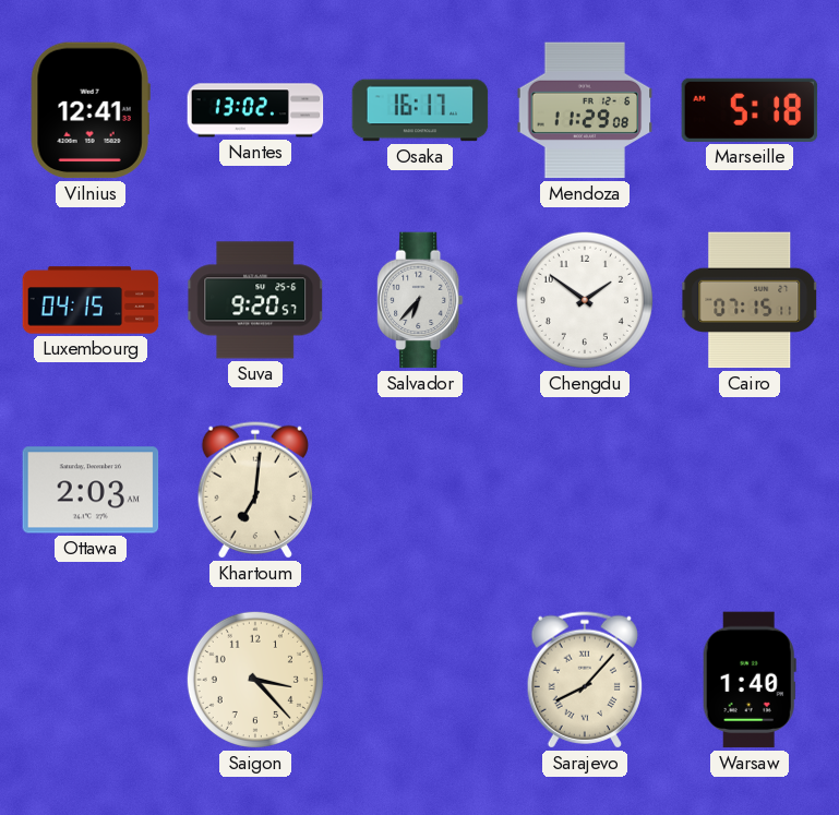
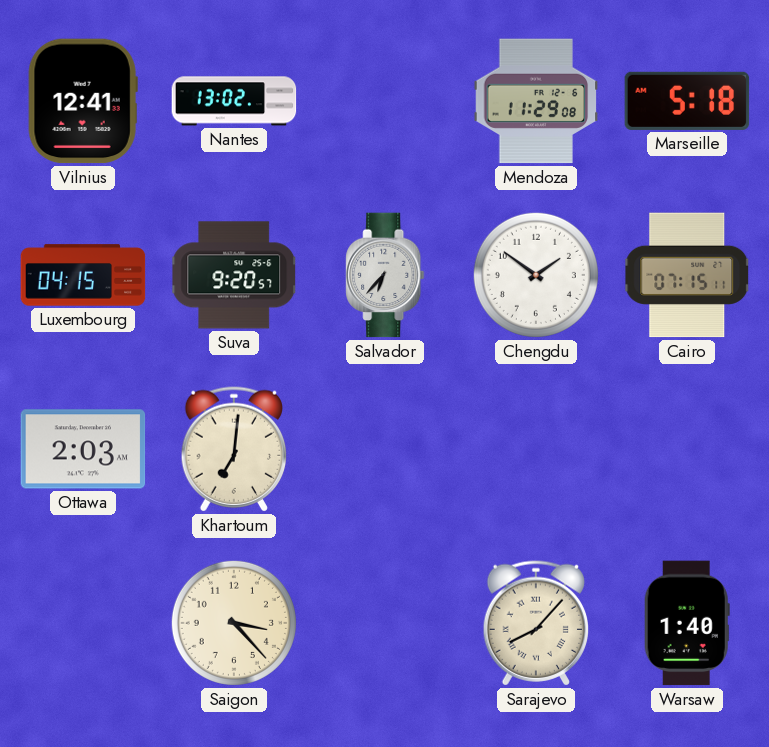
Osaka: 16:17 -> none (420, 110)
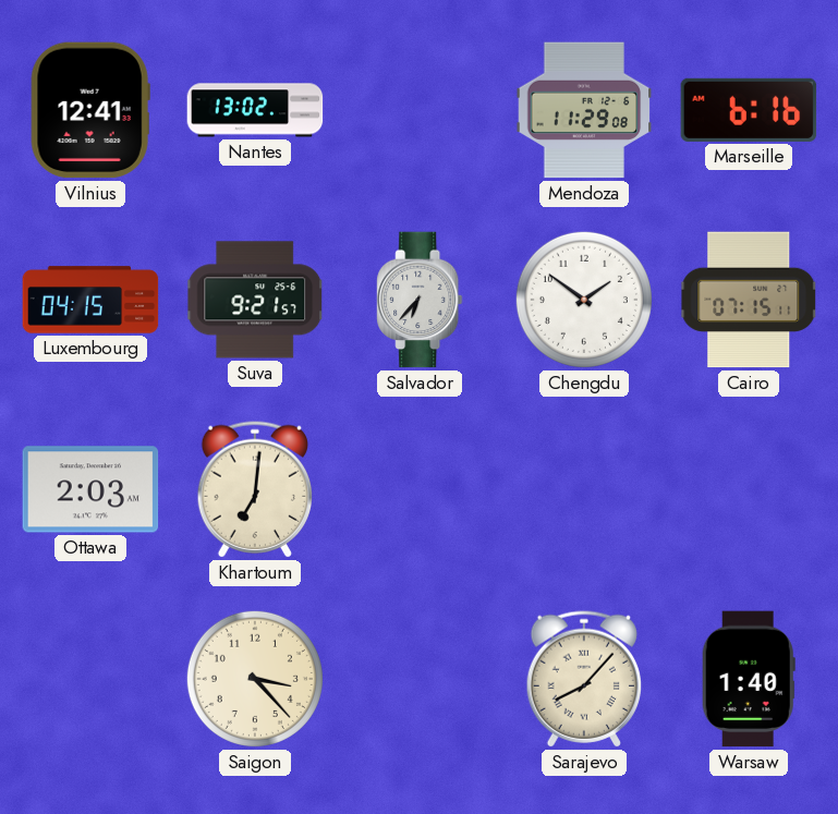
Marseille: 5:18 -> 6:16 (749, 110)
Suva: 9:20 -> 9:21 (255, 300)
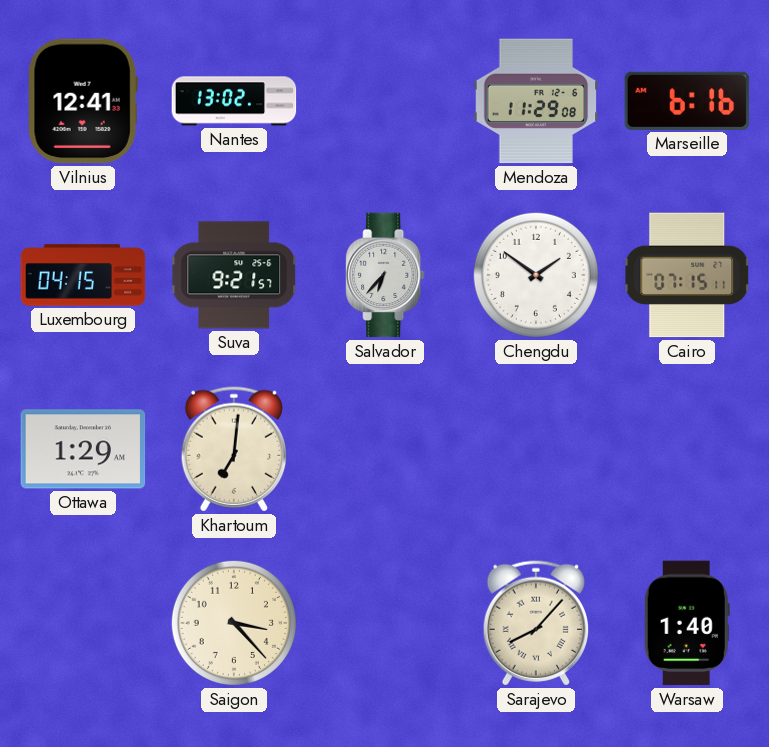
Ottawa: 2:03 -> 1:29 (83, 449)
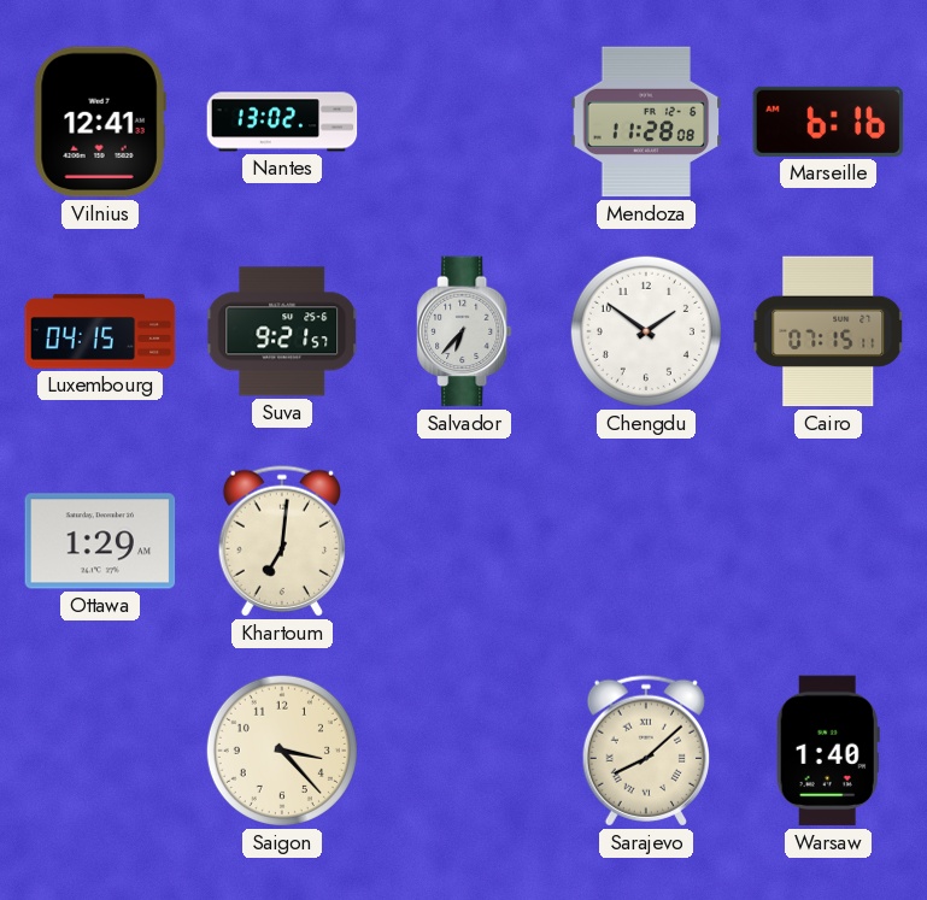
Mendoza: 11:29 -> 11:28 (646, 122)
Sarajevo: 8:07 -> 8:08 (645, 751)
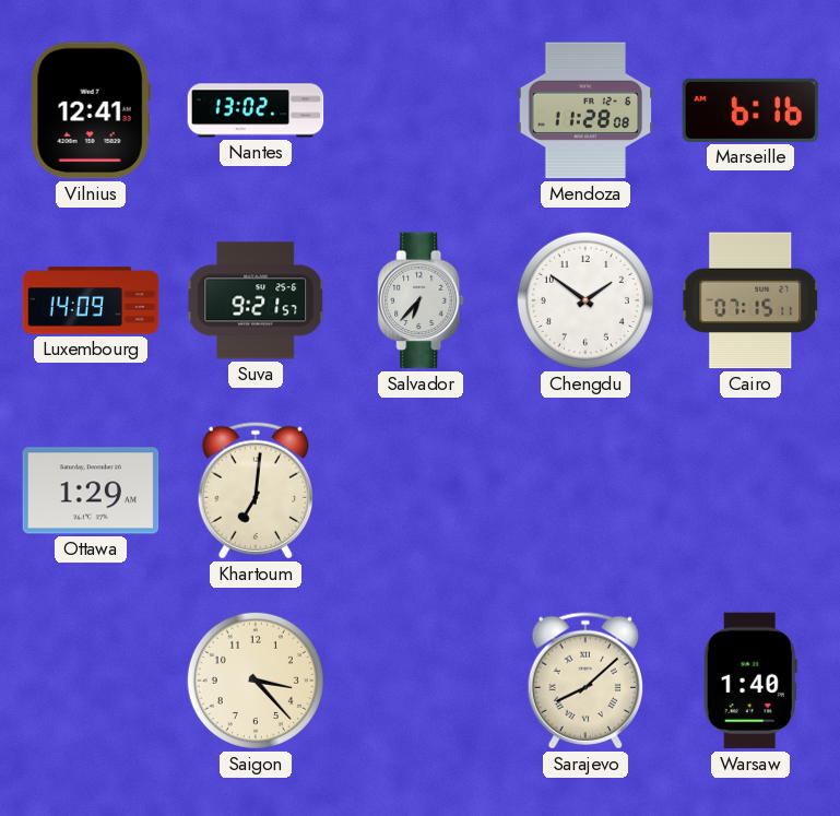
Luxembourg: 04:15 -> 14:09 (91, 300)
